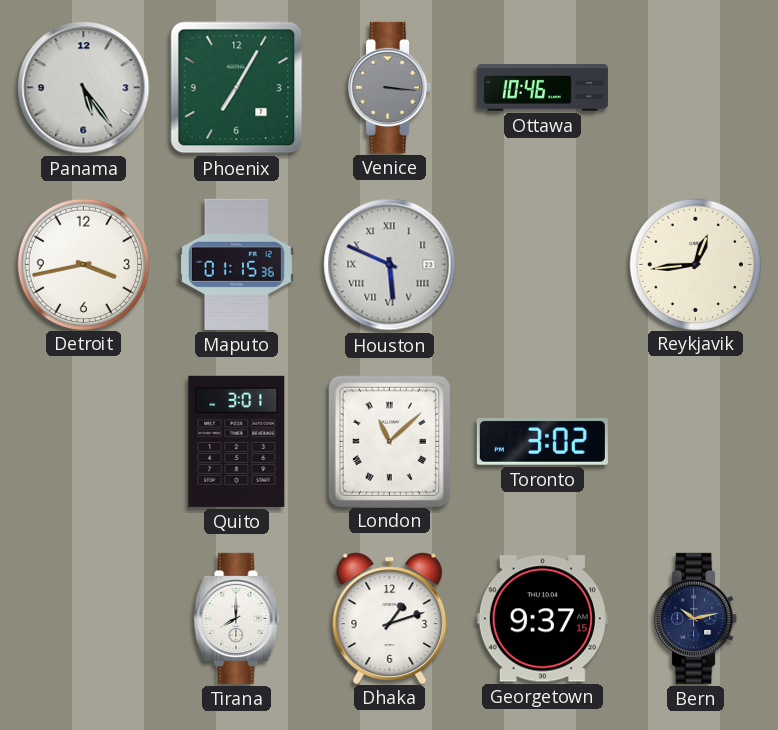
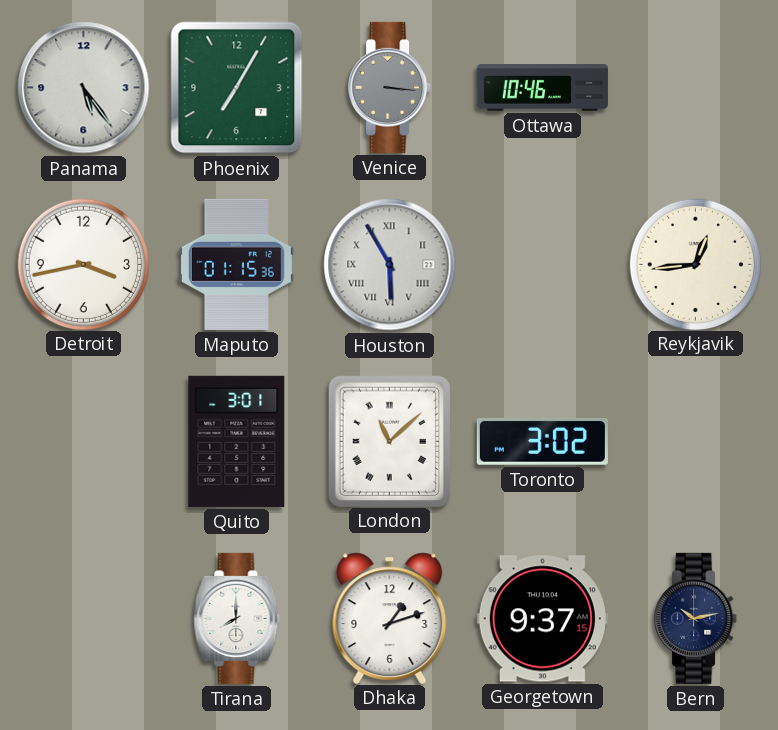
Houston: 5:49 -> 5:55 (390, 265)
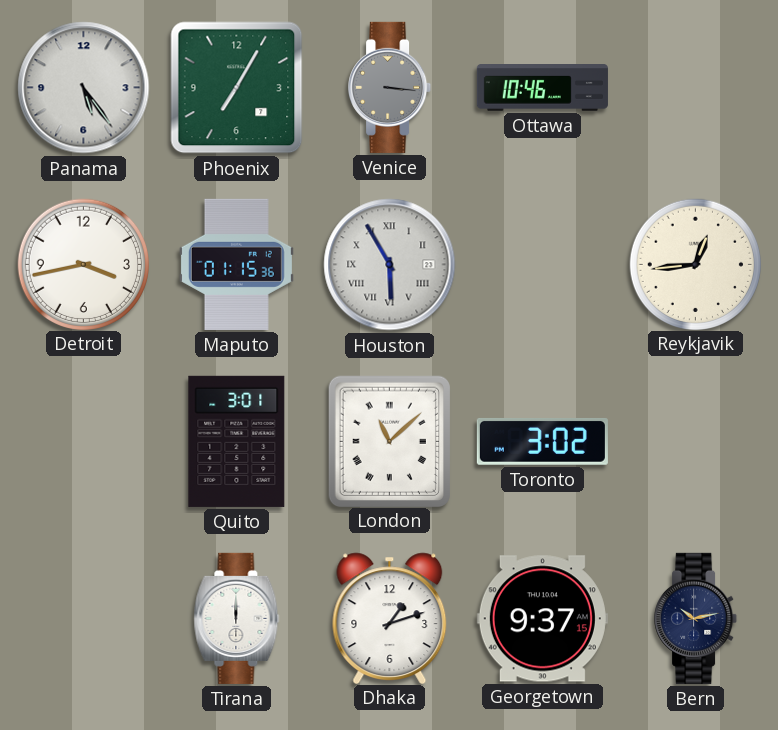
Tirana: 8:00 -> 12:00 (237, 618)
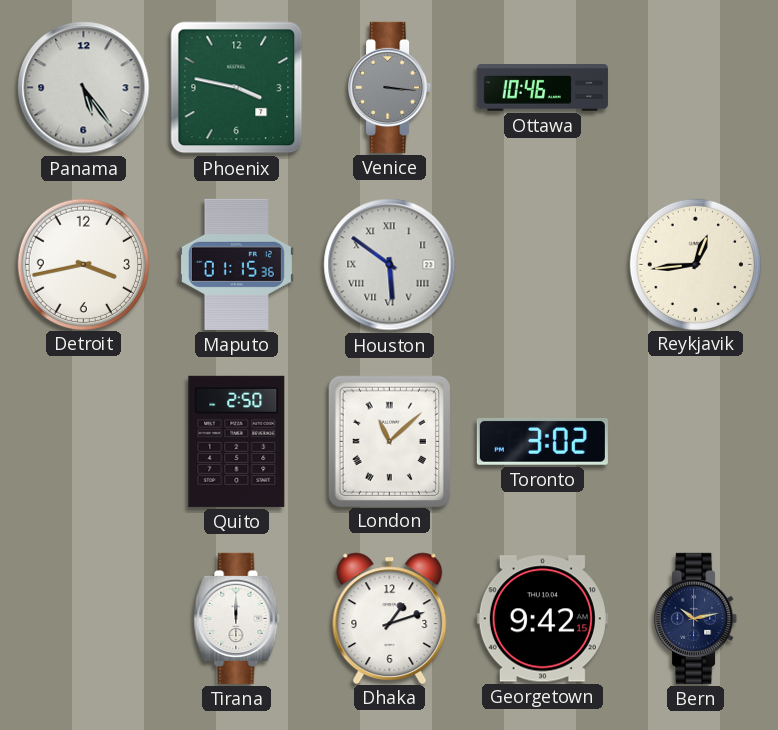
Phoenix: 7:05 -> 3:47 (237, 88)
Houston: 5:55 -> 5:51 (390, 265)
Quito: 3:01 -> 2:50 (237, 441)
Georgetown: 9:37 -> 9:42 (542, 619)
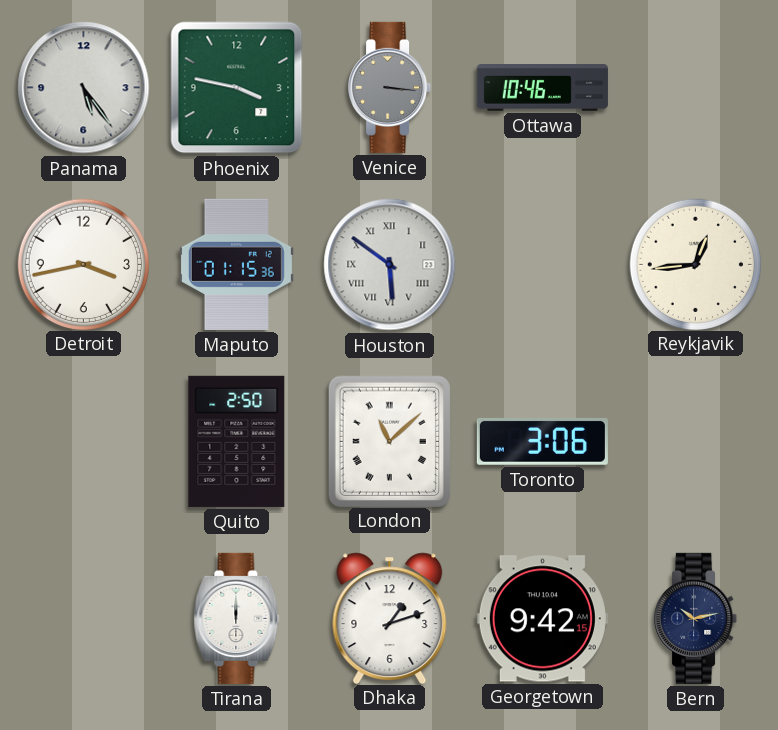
Toronto: 3:02 -> 3:06 (542, 441)
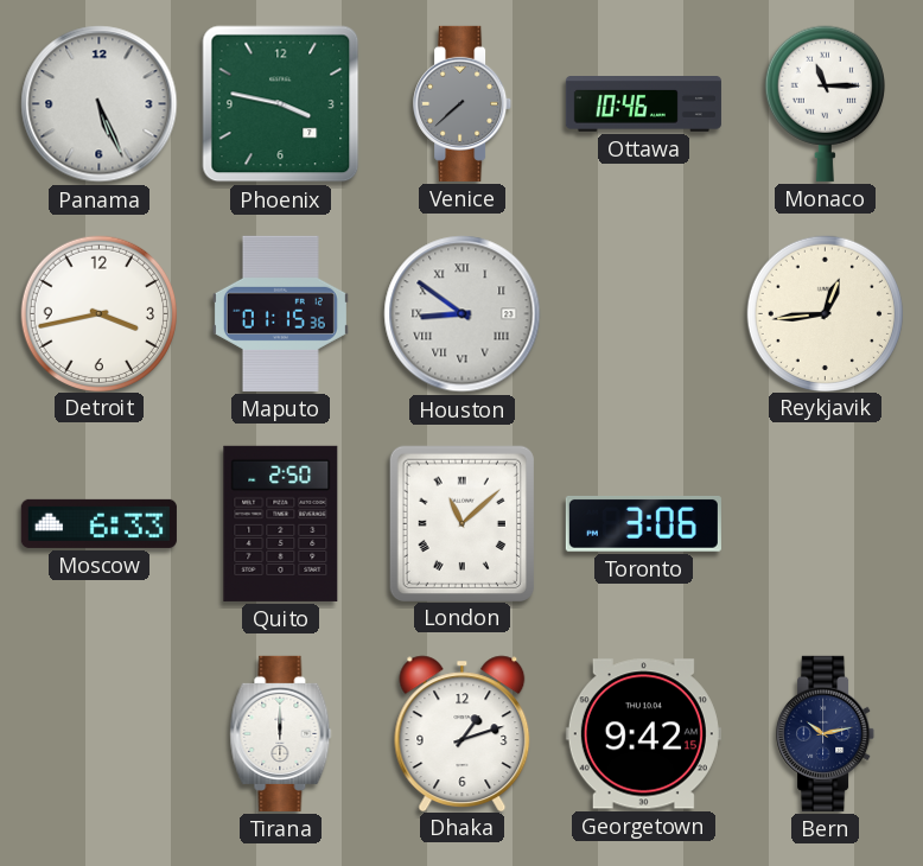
Panama: 5:24 -> 5:26 (100, 104)
Venice: 3:16 -> 7:38 (463, 103)
Monaco: none -> 11:15 (825, 103)
Houston: 5:51 -> 8:51 (463, 314)
Moscow: none -> 6:33 (98, 523)
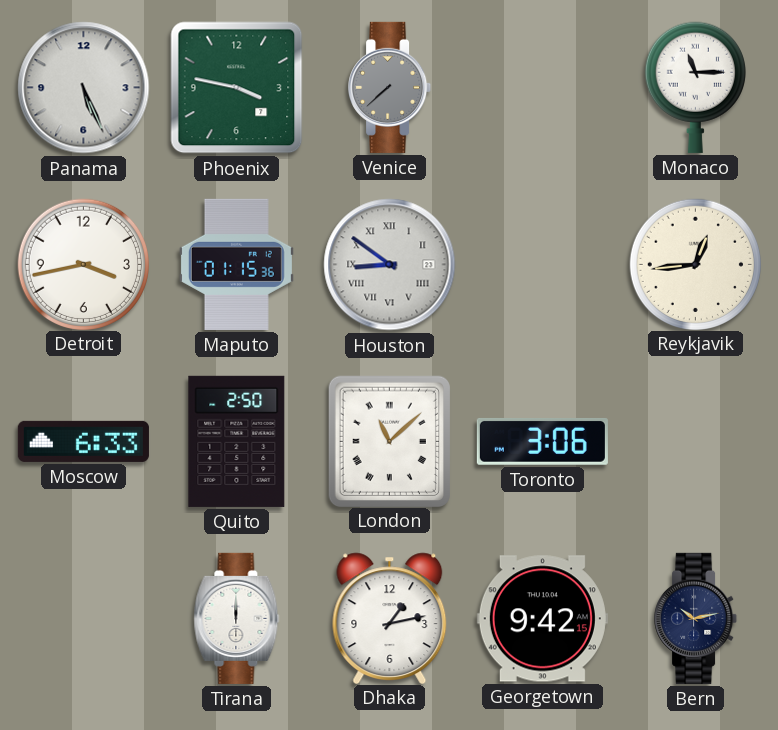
Ottawa: 10:46 -> none (643, 104)
Dhaka: 1:12 -> 1:13 (390, 618)
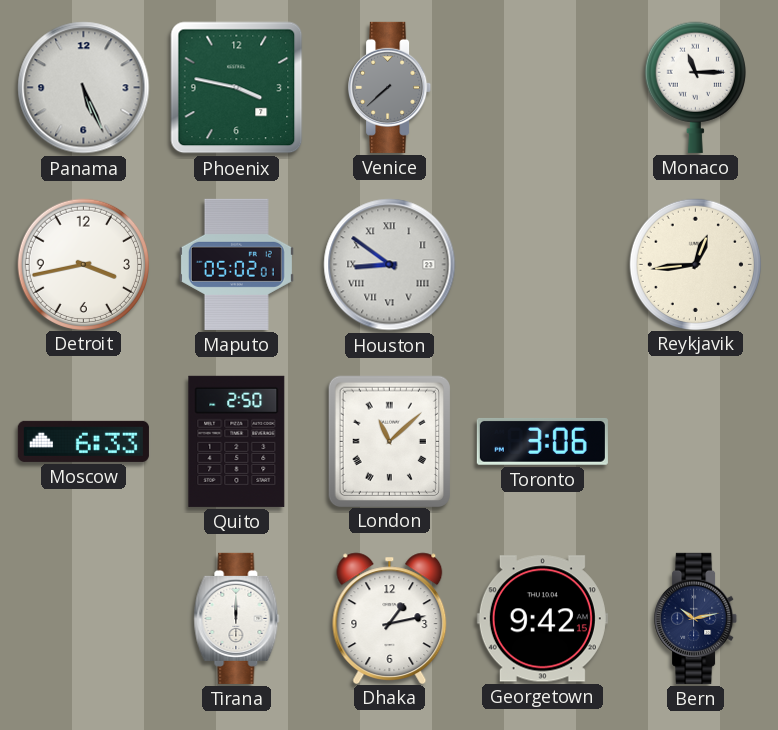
Maputo: 01:15 -> 05:02 (236, 264)
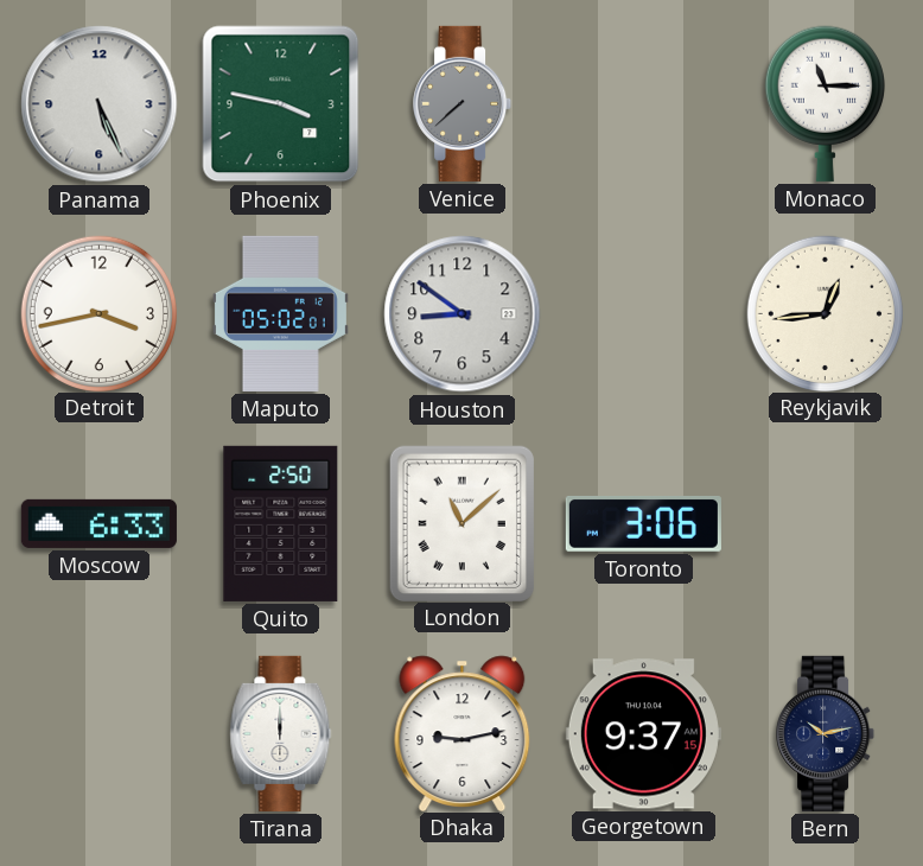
Houston numerals: Roman -> Arabic (463, 314)
Dhaka: 1:13 -> 9:13 (463, 733)
Georgetown: 9:42 -> 9:37 (643, 734)
